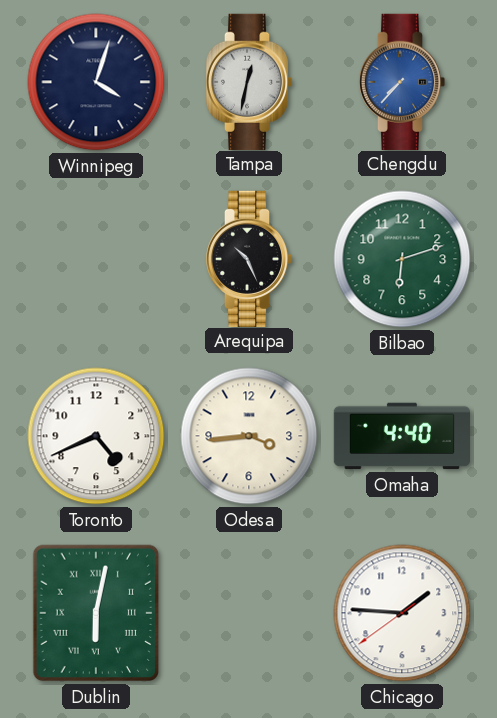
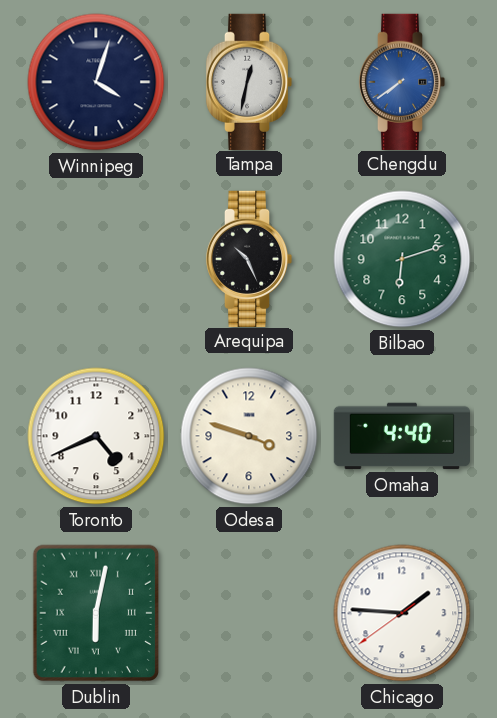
Chengdu: 7:37 -> 7:39 (402, 81)
Odesa: 3:44 -> 3:48 (249, 436)
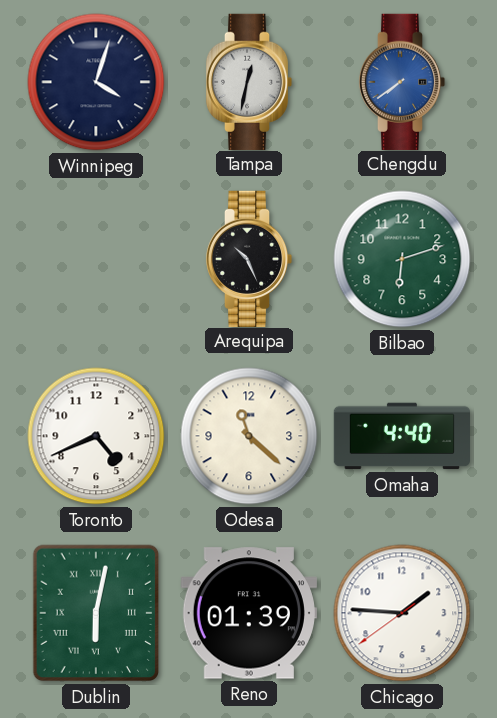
Odesa: 3:48 -> 11:22 (249, 436)
Reno: none -> 01:39 (249, 613)
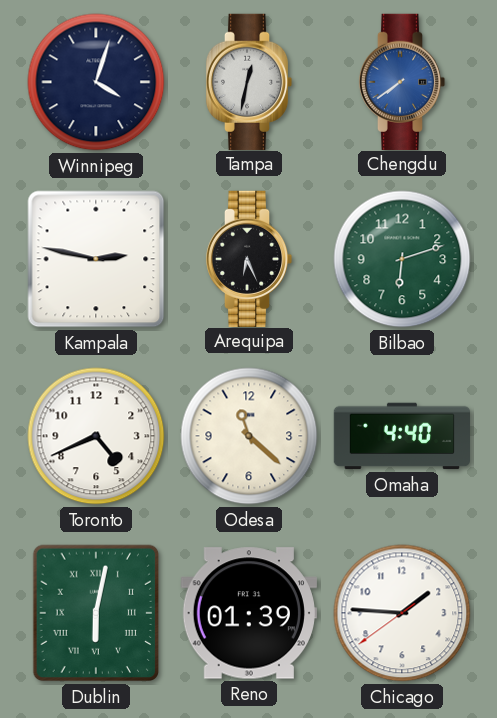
Kampala: none -> 2:47 (96, 259)
Arequipa: 10:26 -> 6:26 (249, 258)
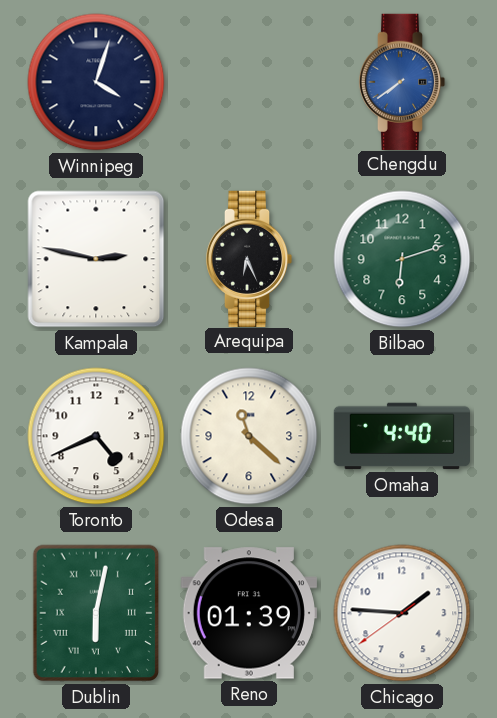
Tampa: 12:32 -> none (249, 81)
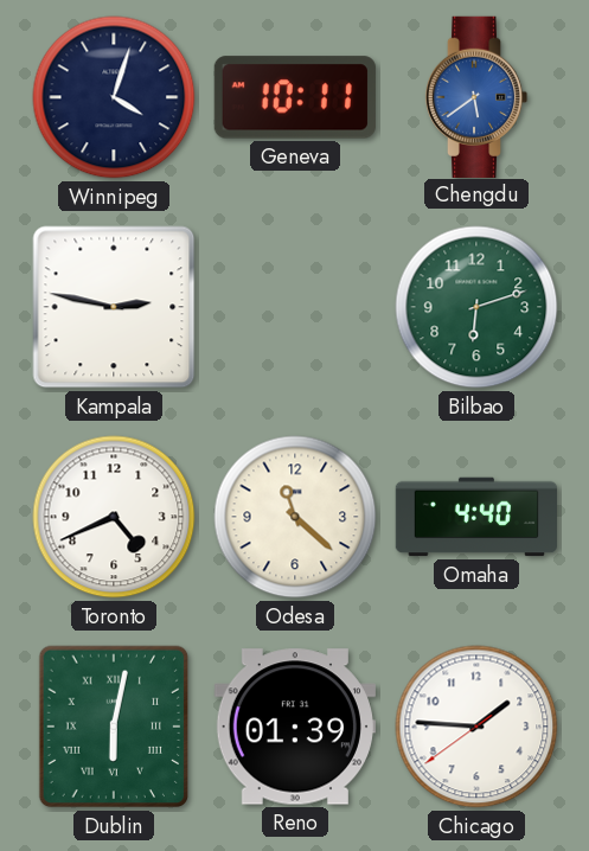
Geneva: none -> 10:11 (295, 97)
Chengdu: 7:39 -> 5:39 (476, 96)
Arequipa: 6:26 -> none (249, 258)
